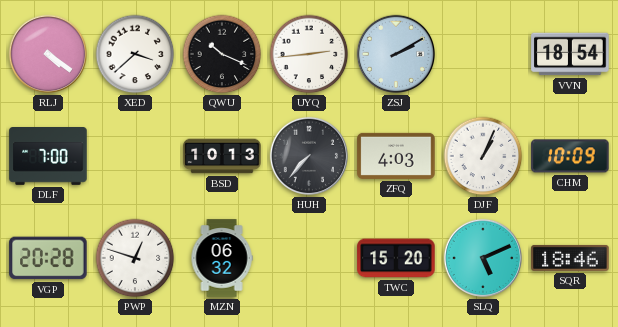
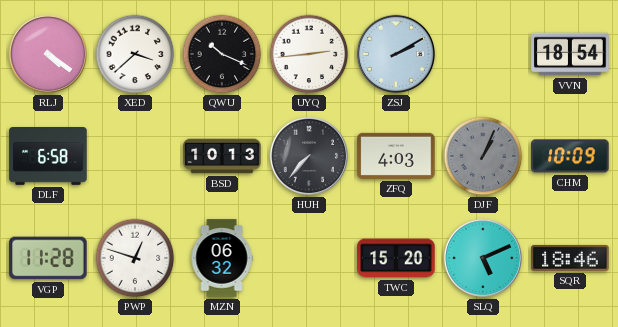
DLF: 7:00 -> 6:58 (48, 157)
DJF dial: white -> grey (483, 156)
VGP: 20:28 -> 11:28 (48, 258)
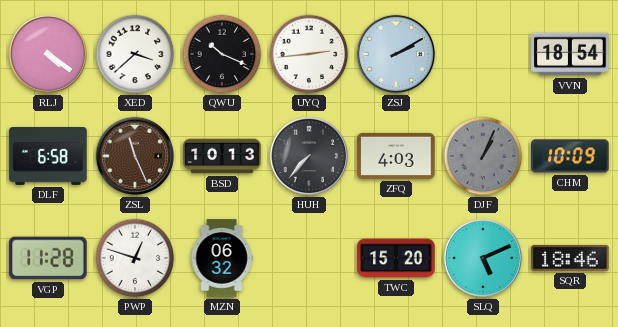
ZSL: none -> 11:26 (135, 156)
